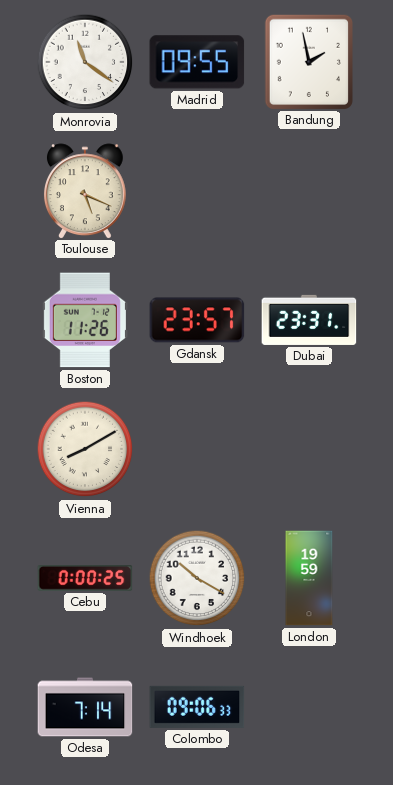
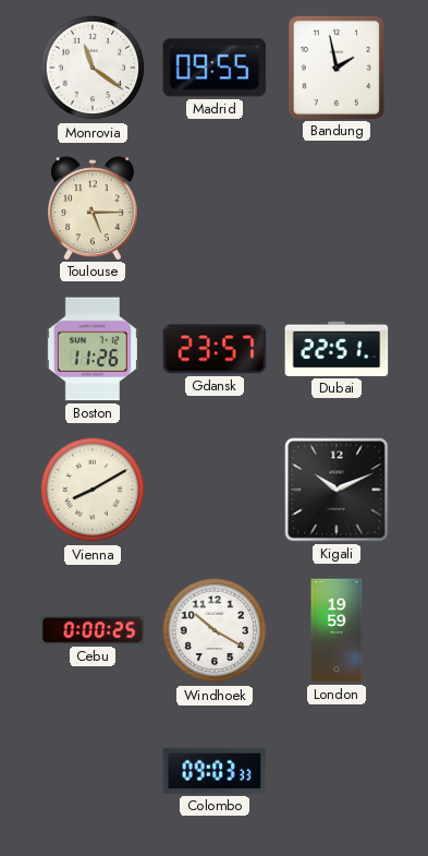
Toulouse: 5:19 -> 5:15 (93, 208)
Dubai: 23:31 -> 22:51 (337, 349)
Kigali: none -> 10:11 (337, 490)
Odesa: 7:14 -> none (85, 707)
Colombo: 09:06 -> 09:03 (215, 771)
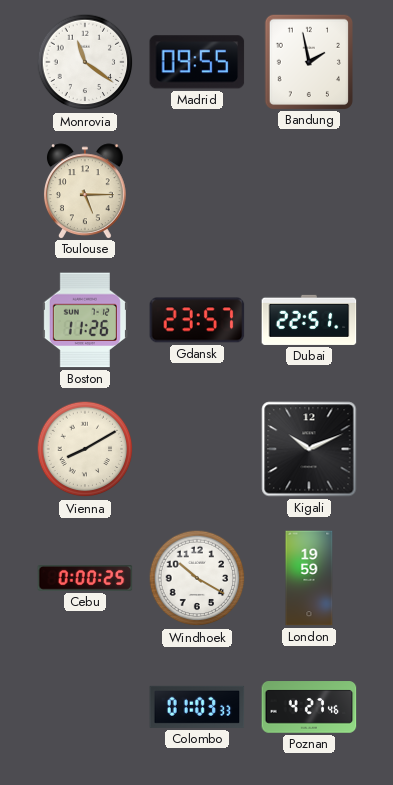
Colombo: 09:03 -> 01:03 (197, 707)
Poznan: none -> 4:27 (309, 707)
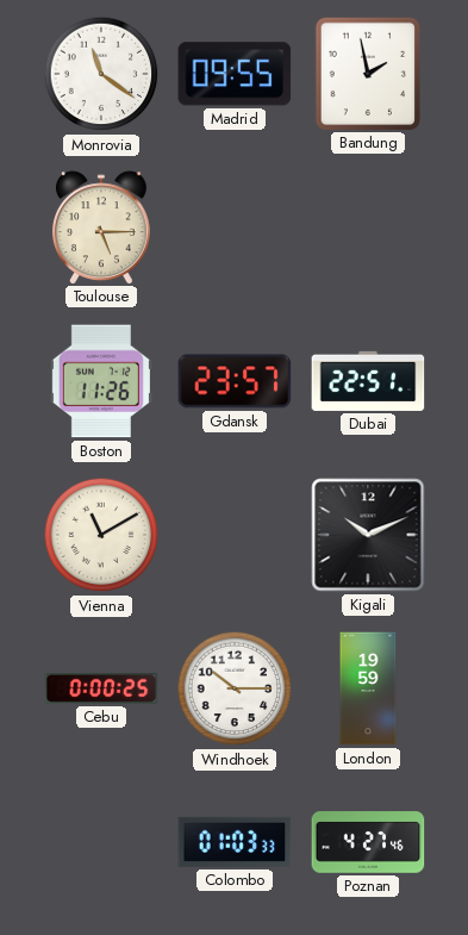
Vienna: 8:10 -> 11:10 (101, 535)
Windhoek: 10:20 -> 10:15 (235, 688)
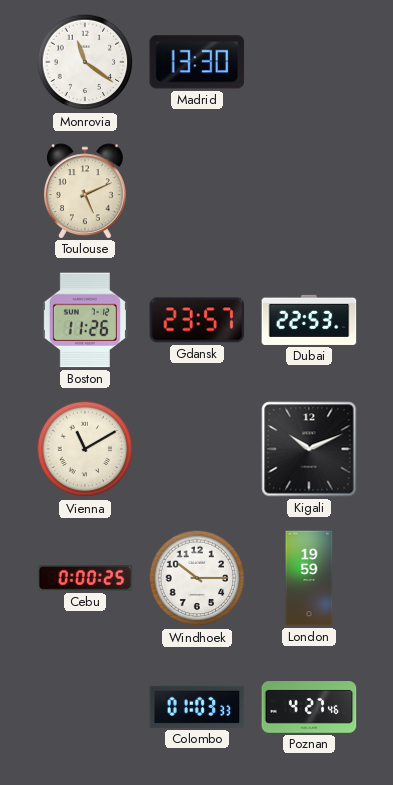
Madrid: 09:55 -> 13:30 (197, 62)
Bandung: 1:58 -> none (367, 73)
Toulouse: 5:15 -> 5:11 (85, 191)
Dubai: 22:51 -> 22:53 (309, 320)
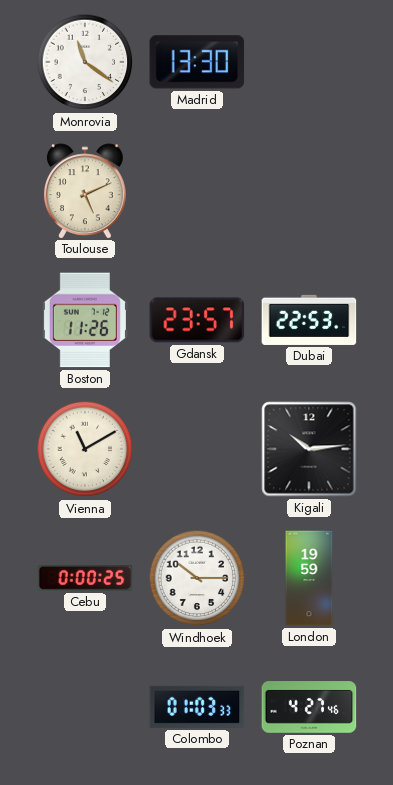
Kigali: 10:11 -> 10:14 (309, 449)
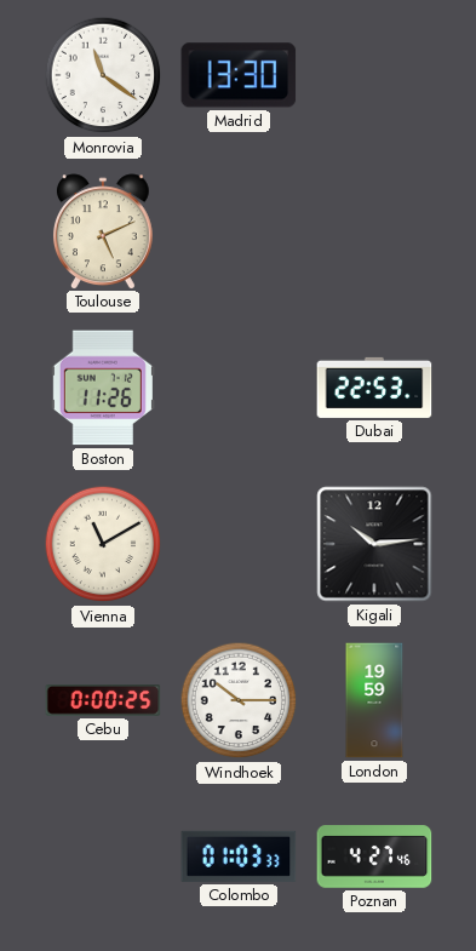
Gdansk: 23:57 -> none (197, 320)
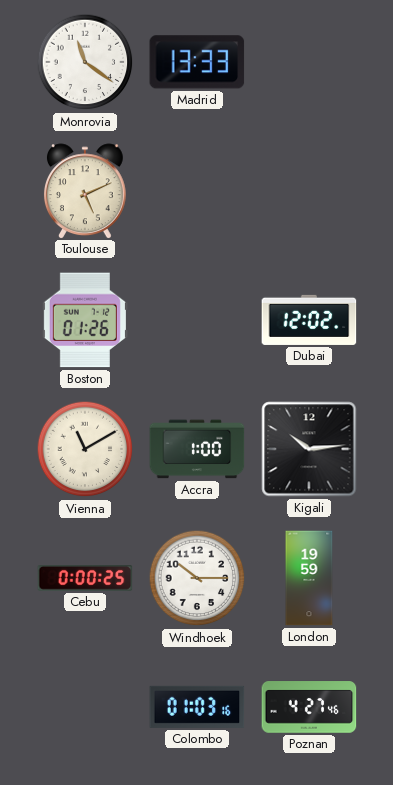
Madrid: 13:30 -> 13:33 (197, 62)
Boston: 11:26 -> 01:26 (85, 320)
Dubai: 22:53 -> 12:02 (309, 320)
Accra: none -> 1:00 (197, 449)
Colombo: 01:03:33 -> 01:03:16 (197, 707)
